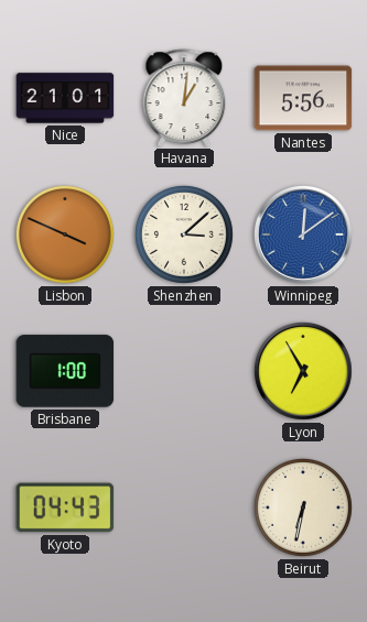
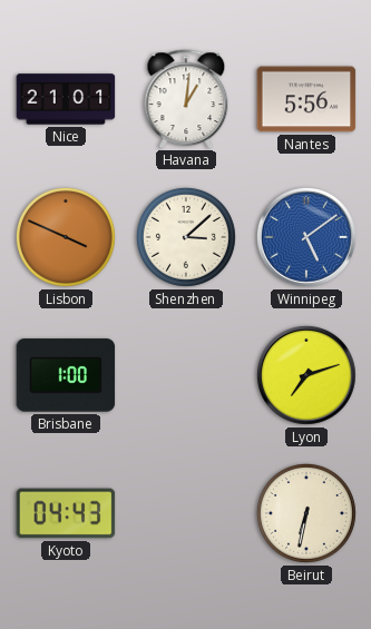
Winnipeg: 12:09 -> 5:09 (306, 237)
Lyon: 6:55 -> 7:12 (306, 375)
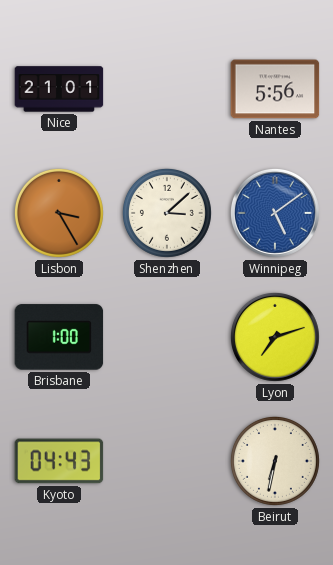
Havana: 1:01 -> none (186, 99)
Lisbon: 3:49 -> 3:25 (59, 213)
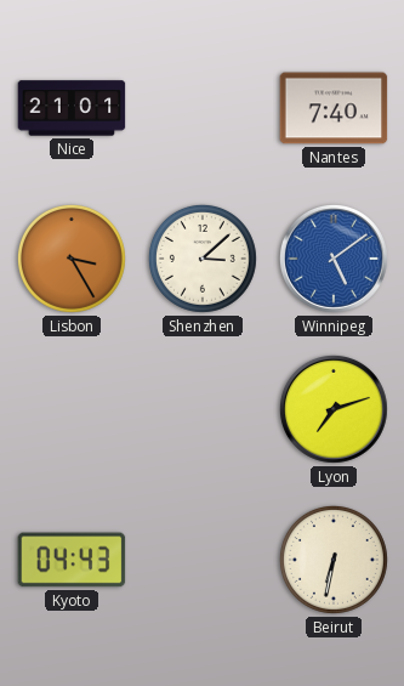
Nantes: 5:56 -> 7:40 (334, 108)
Brisbane: 1:00 -> none (59, 337)
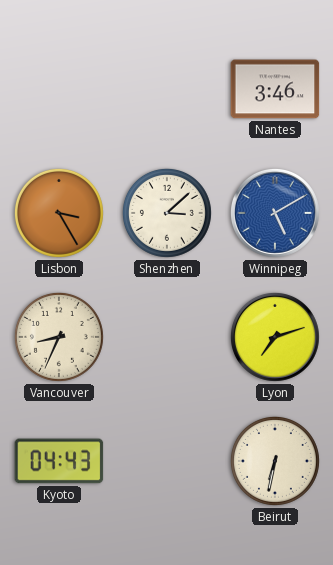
Nice: 21:01 -> none (72, 108)
Nantes: 7:40 -> 3:46 (275, 89)
Winnipeg: 5:09 -> 5:10 (275, 213)
Vancouver: none -> 8:34 (59, 337)
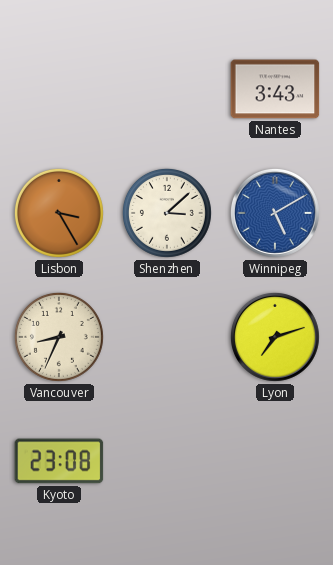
Nantes: 3:46 -> 3:43 (275, 89)
Kyoto: 04:43 -> 23:08 (59, 461)
Beirut: 6:32 -> none (275, 461)
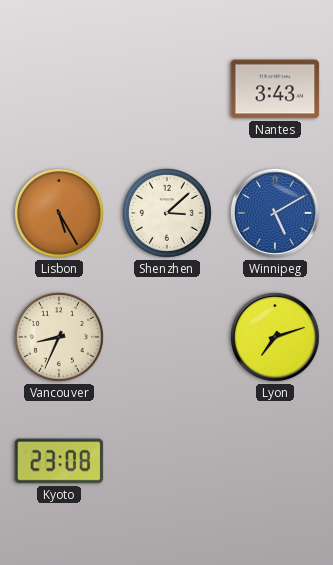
Lisbon: 3:25 -> 5:25 (59, 213)
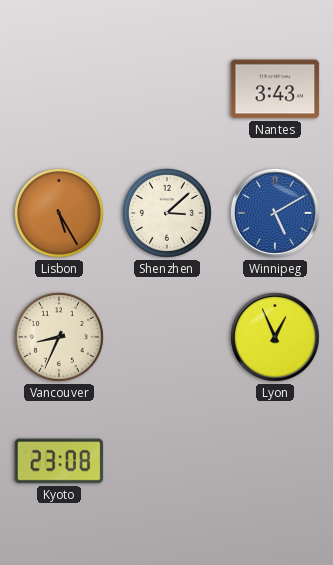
Lyon: 7:12 -> 12:56 (275, 337)
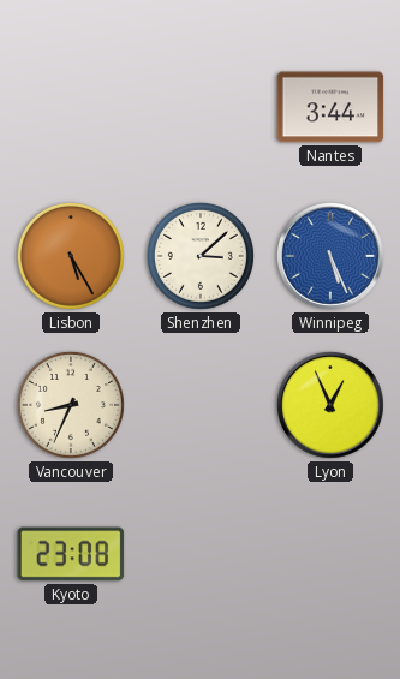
Nantes: 3:43 -> 3:44 (330, 107)
Winnipeg: 5:10 -> 5:26 (330, 256)
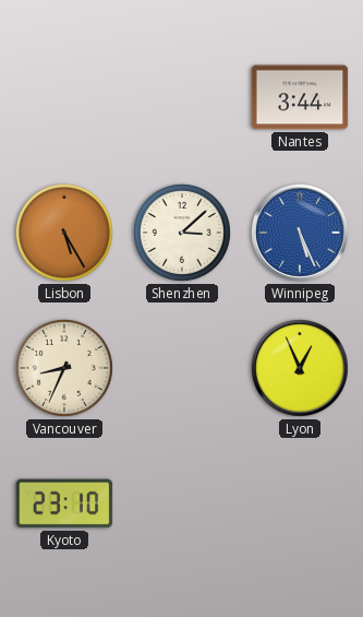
Kyoto: 23:08 -> 23:10 (64, 503)
